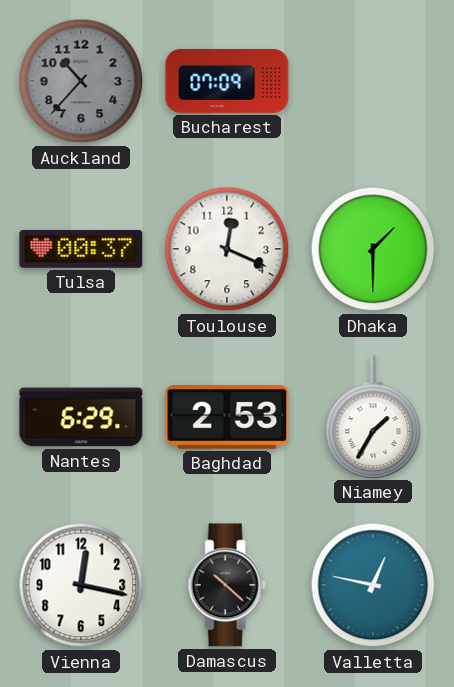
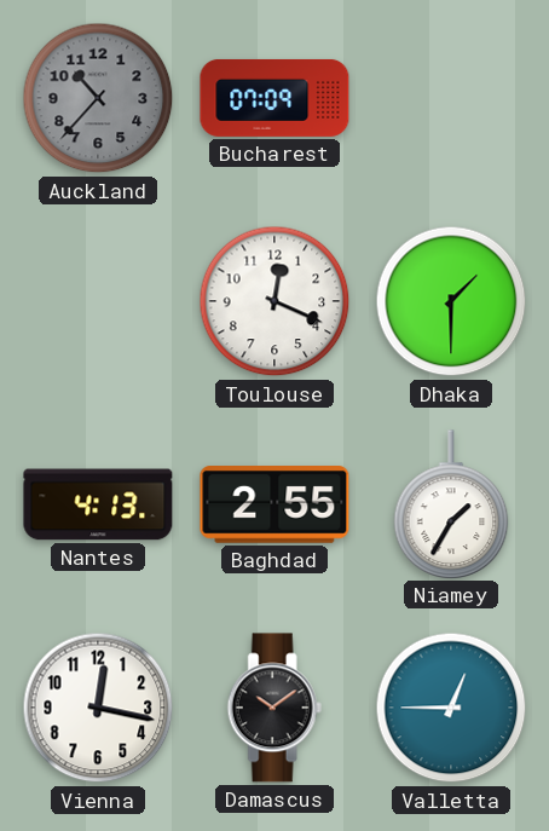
Tulsa: 00:37 -> none (81, 249)
Nantes: 6:29 -> 4:13 (98, 504)
Baghdad: 2:53 -> 2:55 (274, 506)
Damascus: 10:22 -> 10:09 (274, 708)
Valletta: 12:47 -> 12:45 (451, 708)
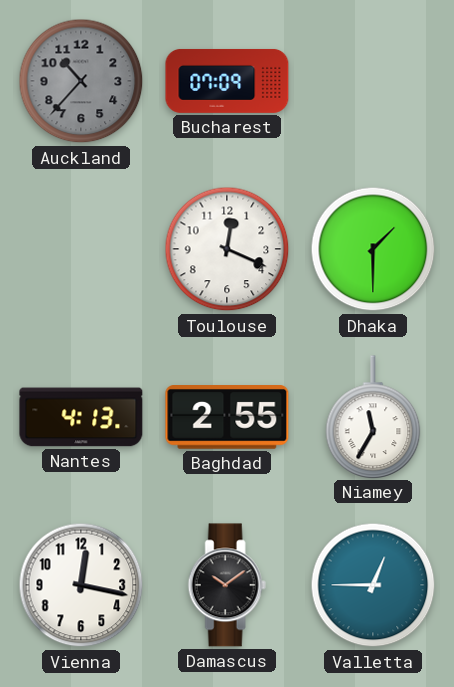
Niamey: 1:35 -> 11:35 (373, 417)
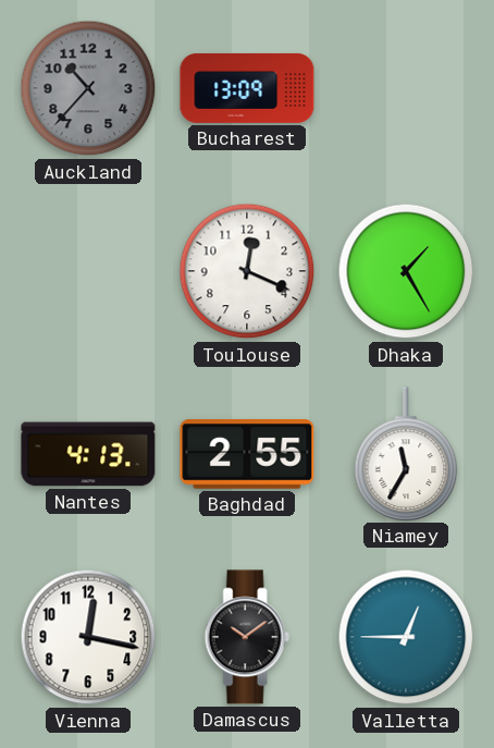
Bucharest: 07:09 -> 13:09 (247, 88)
Dhaka: 1:30 -> 1:25 (406, 271)
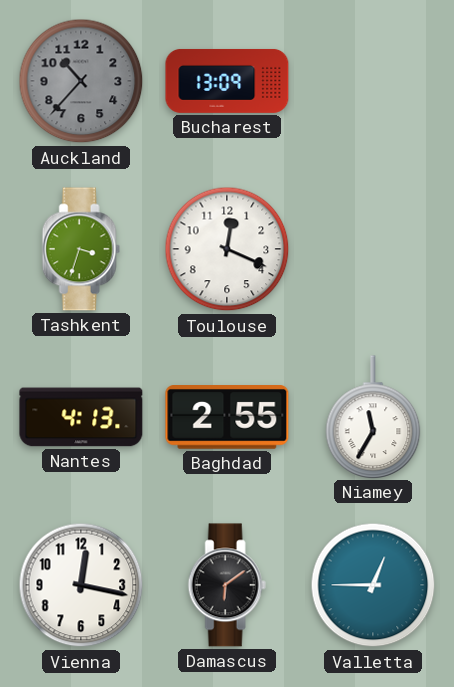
Tashkent: none -> 3:33 (81, 249)
Dhaka: 1:25 -> none (406, 271)
Damascus: 10:09 -> 6:09 (227, 585)
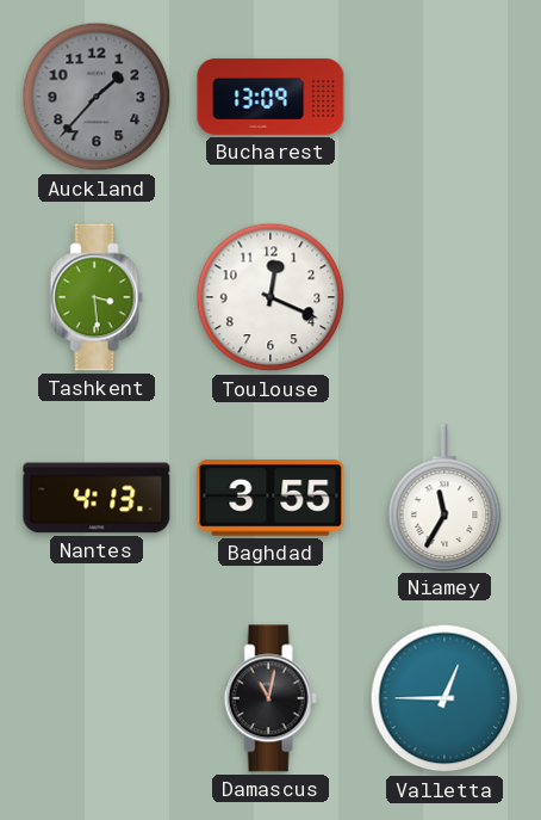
Auckland: 10:37 -> 1:37 (97, 97)
Tashkent: 3:33 -> 3:29 (97, 297)
Baghdad: 2:55 -> 3:55 (270, 499)
Vienna: 12:17 -> none (81, 585)
Damascus: 6:09 -> 11:02 (270, 698)
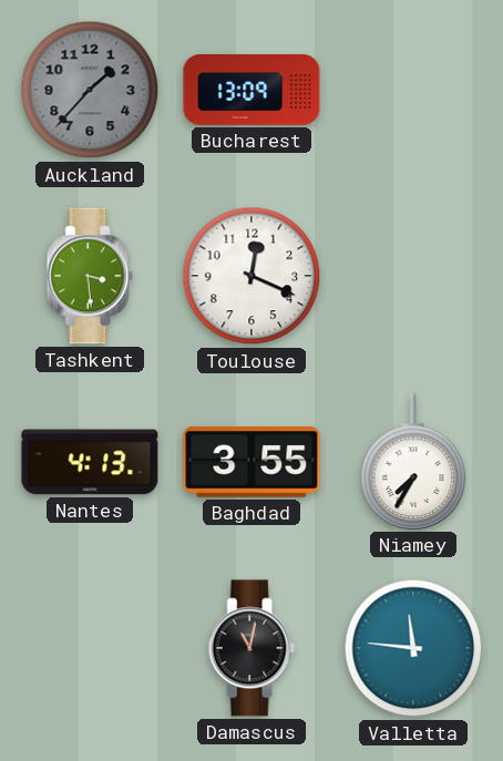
Niamey: 11:35 -> 7:35 (413, 462)
Valletta: 12:45 -> 11:46 (413, 648)
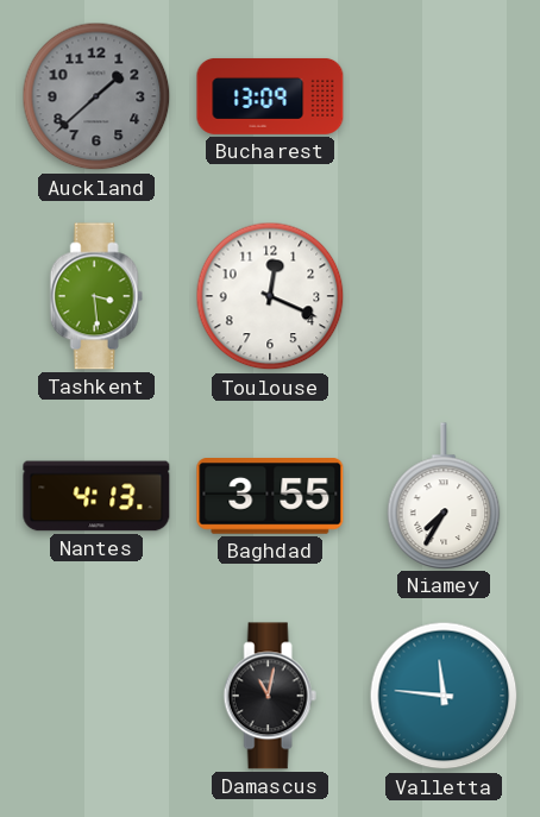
Auckland: 1:37 -> 1:38 (96, 96)
